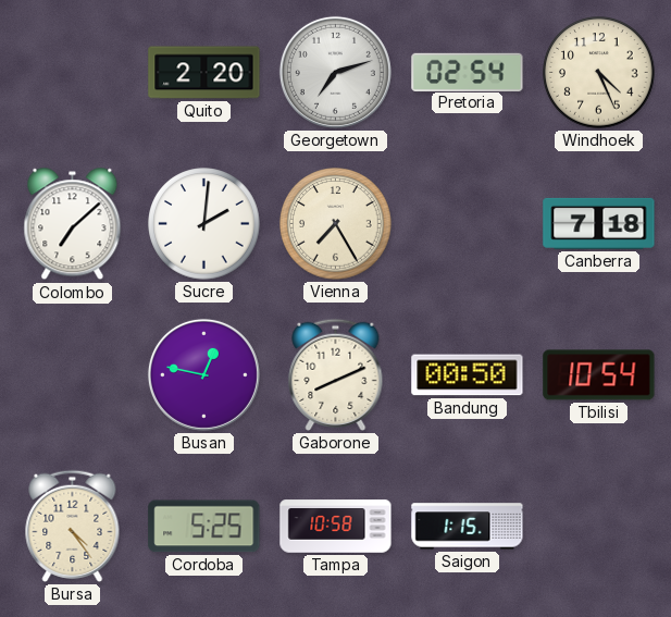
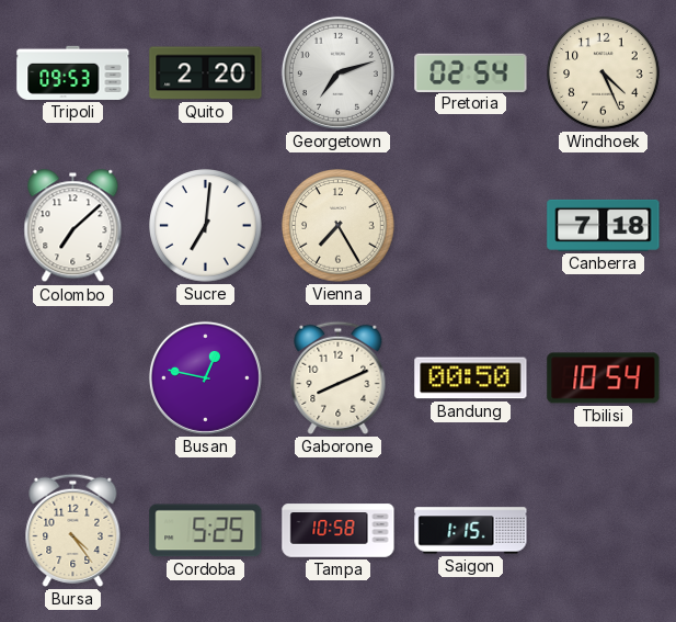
Tripoli: none -> 09:53 (73, 72)
Sucre: 2:01 -> 7:01 (206, 226)
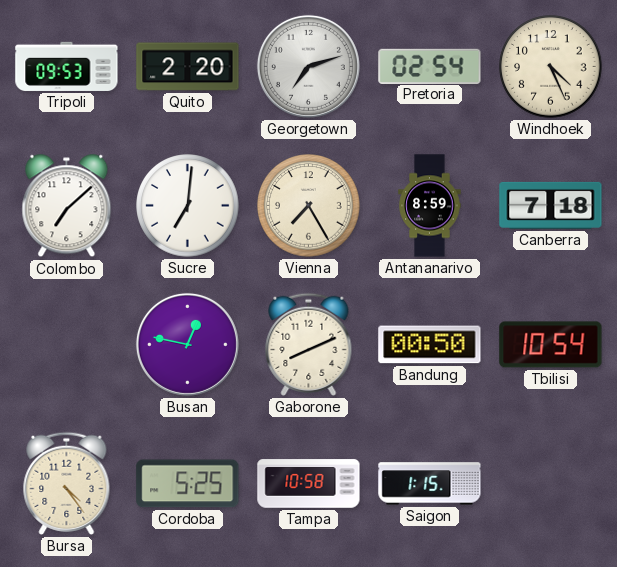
Antananarivo: none -> 8:59 (430, 206)
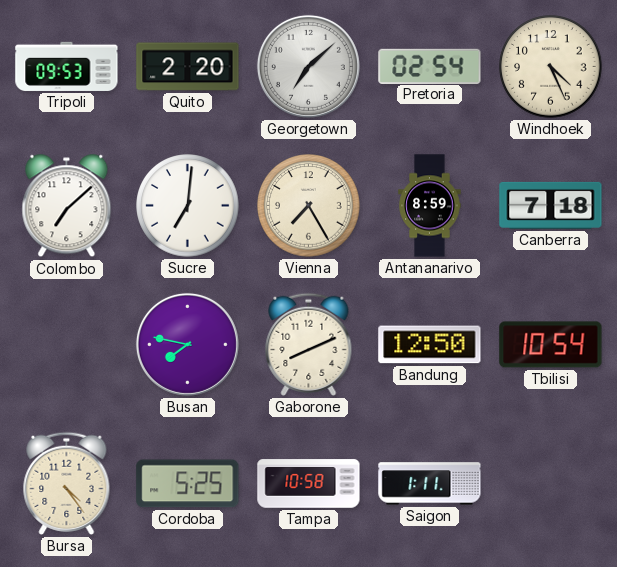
Georgetown: 7:12 -> 7:08 (308, 66)
Busan: 12:47 -> 7:47 (187, 344)
Bandung: 00:50 -> 12:50 (430, 345)
Saigon: 1:15 -> 1:11 (430, 484)
